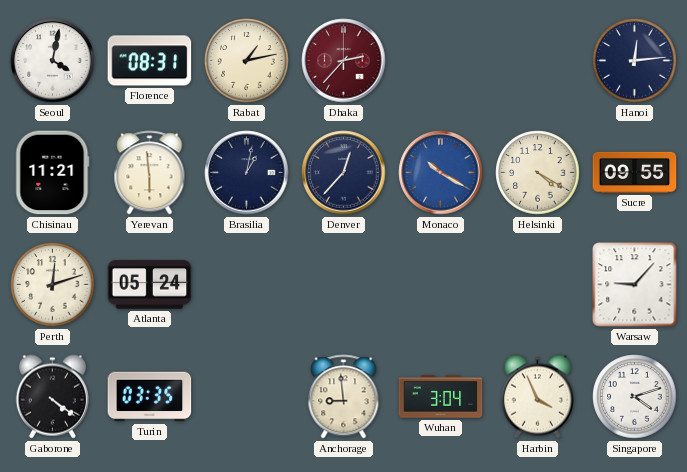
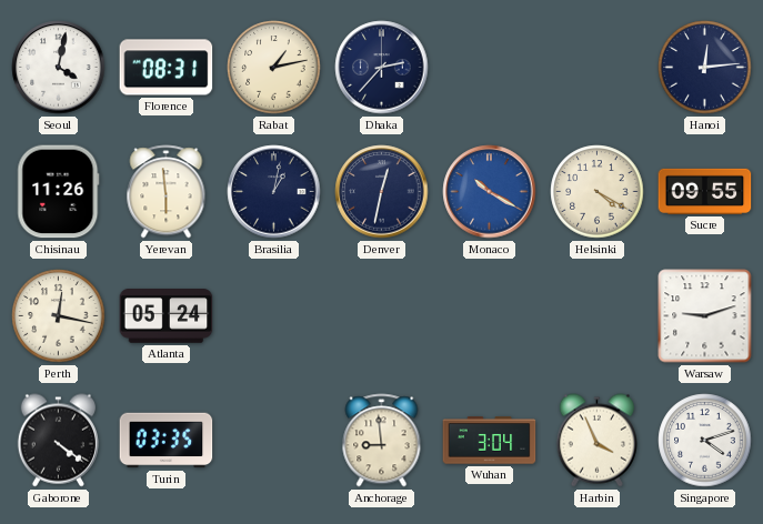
Dhaka dial: burgundy -> navy (382, 68)
Chisinau: 11:21 -> 11:26 (59, 192)
Denver: 12:37 -> 12:32 (382, 192)
Perth: 12:12 -> 12:17 (59, 316)
Warsaw: 9:07 -> 9:12 (705, 316)
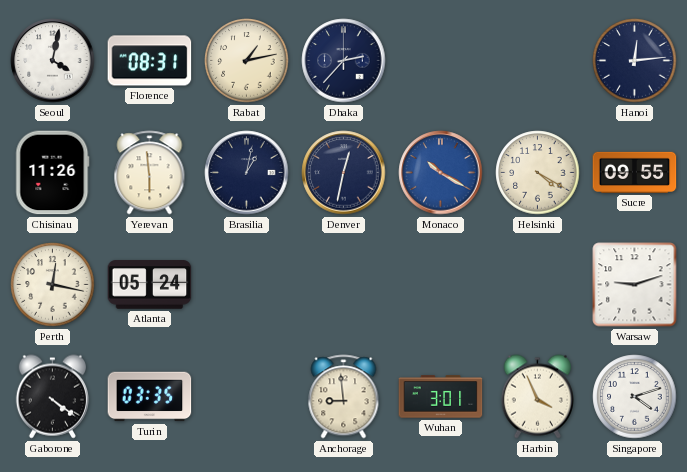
Wuhan: 3:04 -> 3:01 (441, 397)
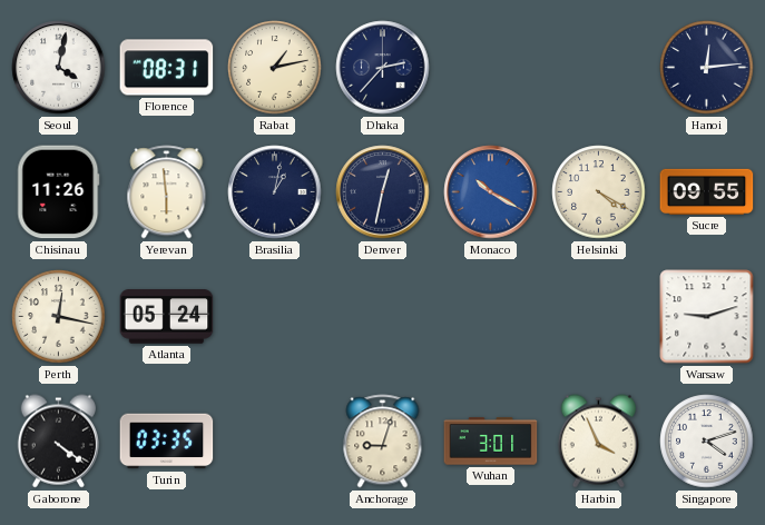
Anchorage: 8:59 -> 9:03 (383, 442)
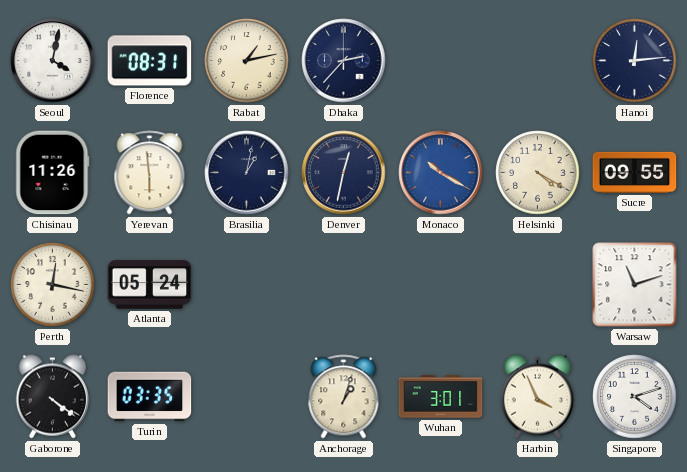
Warsaw: 9:12 -> 11:12 (635, 285)
Anchorage: 9:03 -> 1:03 (344, 397)
